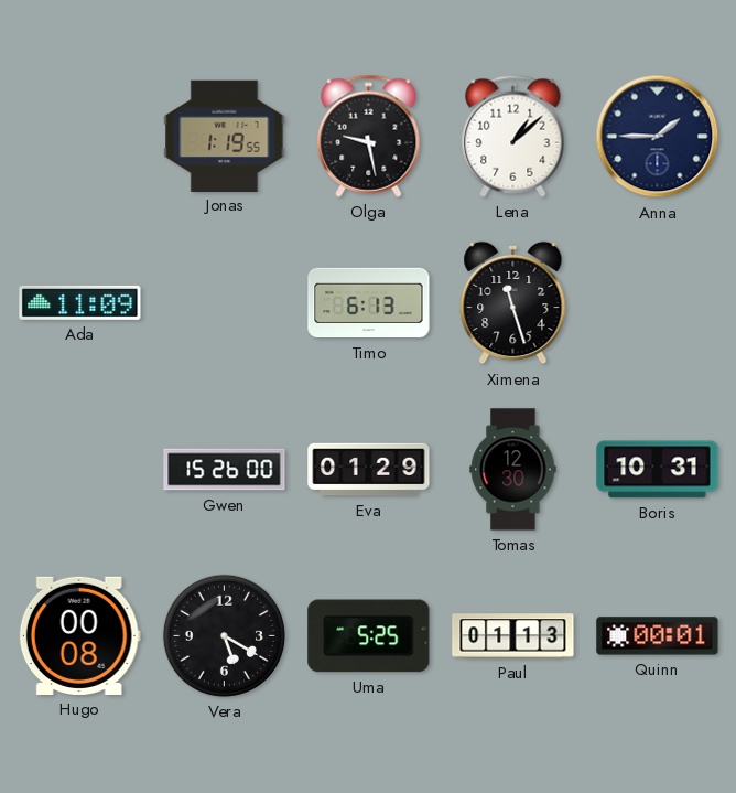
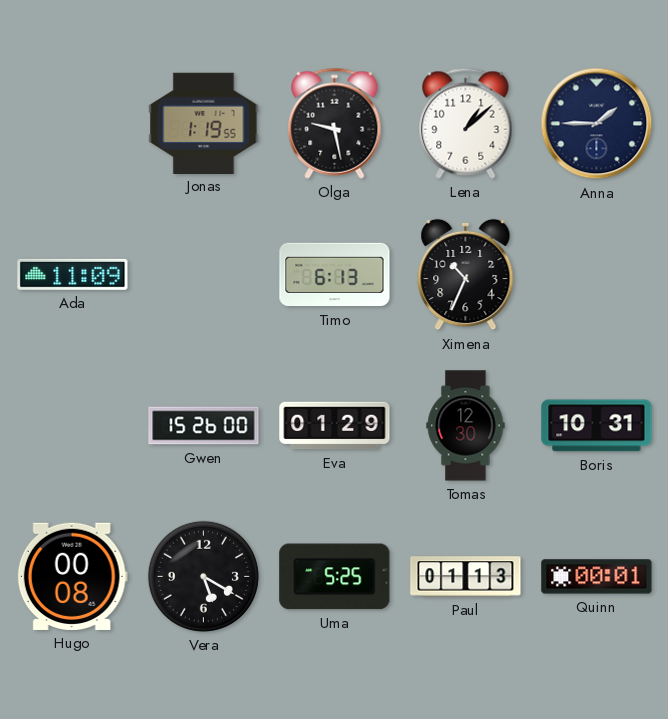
Ximena: 11:27 -> 10:34 (466, 275)
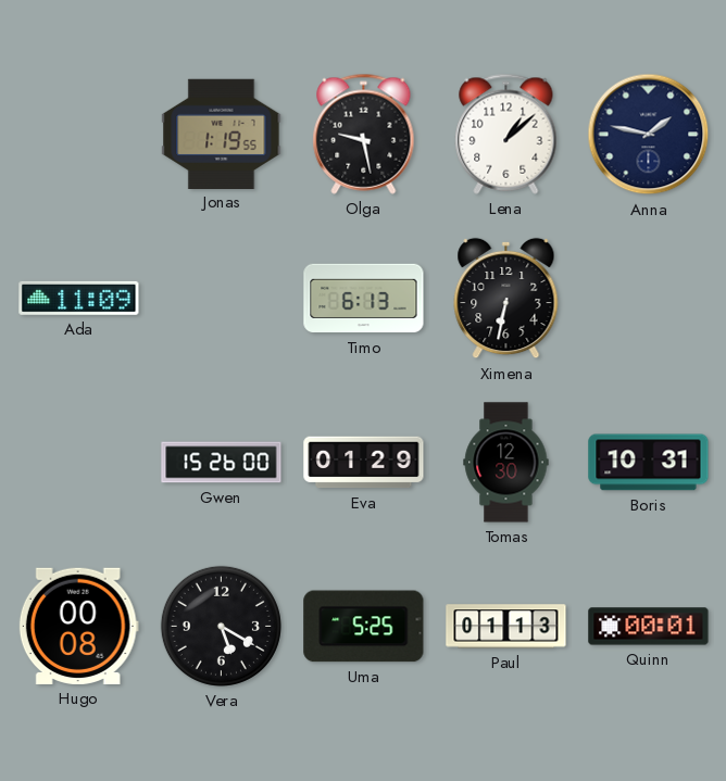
Anna: 1:45 -> 1:47 (649, 135)
Ximena: 10:34 -> 6:32 (506, 299)
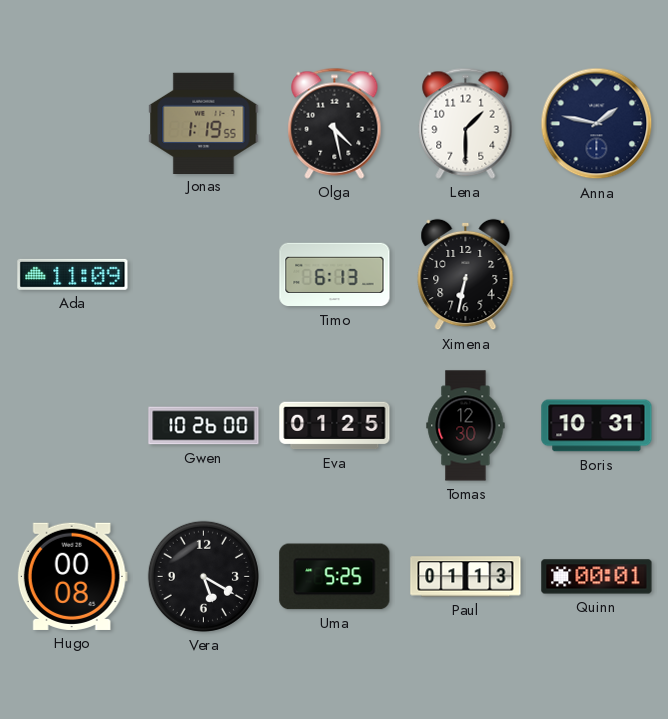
Olga: 9:28 -> 4:28 (335, 123)
Lena: 1:08 -> 1:30 (466, 123)
Gwen: 15:26 -> 10:26 (204, 426)
Eva: 01:29 -> 01:25 (335, 426)
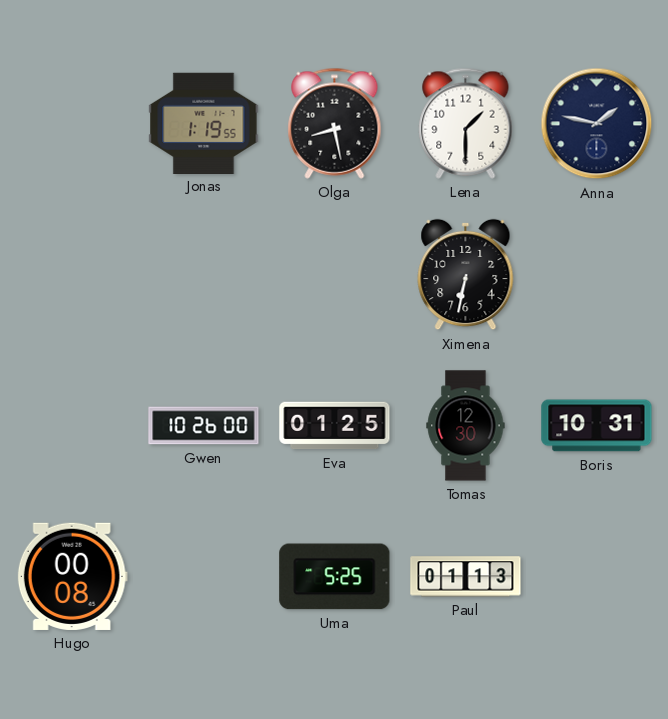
Olga: 4:28 -> 8:28 (335, 123)
Ada: 11:09 -> none (73, 274)
Timo: 6:13 -> none (335, 275)
Vera: 5:20 -> none (203, 576)
Quinn: 00:01 -> none (597, 577)
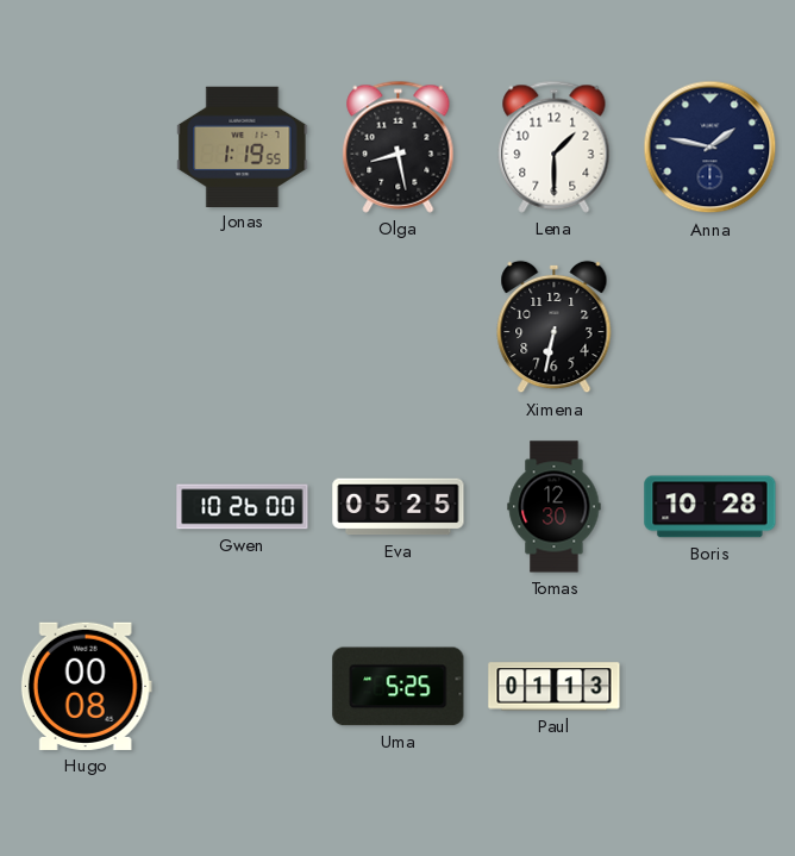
Eva: 01:25 -> 05:25 (399, 507)
Boris: 10:31 -> 10:28 (711, 507)
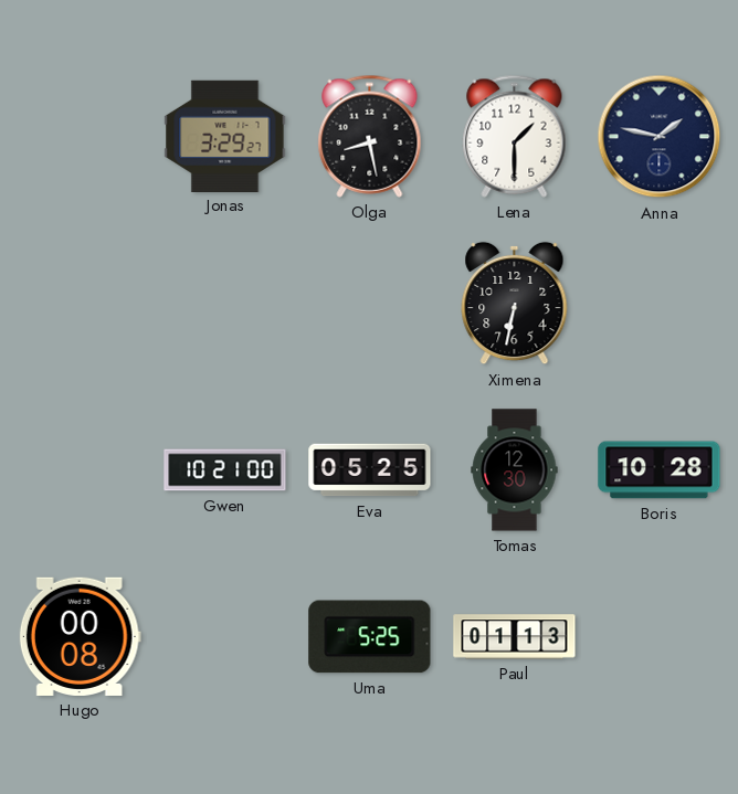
Jonas: 1:19 -> 3:29 (225, 136)
Gwen: 10:26 -> 10:21 (225, 470)
